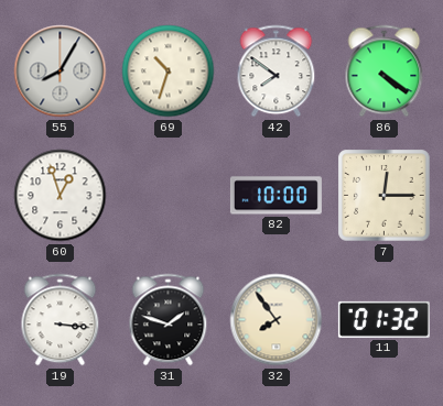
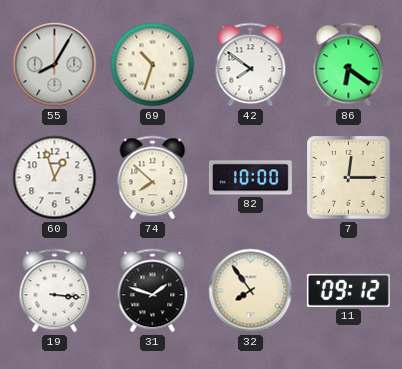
86: 4:21 -> 6:21 (349, 65)
74: none -> 7:52 (153, 178)
11: 01:32 -> 09:12 (348, 290)
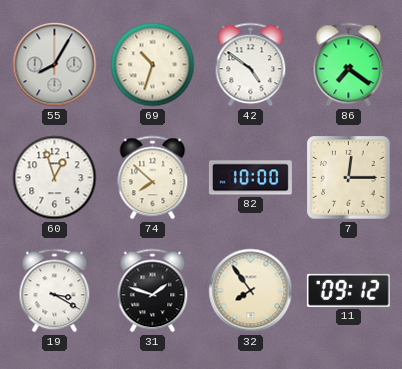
42: 7:51 -> 4:51 (251, 65)
86: 6:21 -> 7:21 (349, 65)
19: 3:16 -> 3:20 (55, 291)
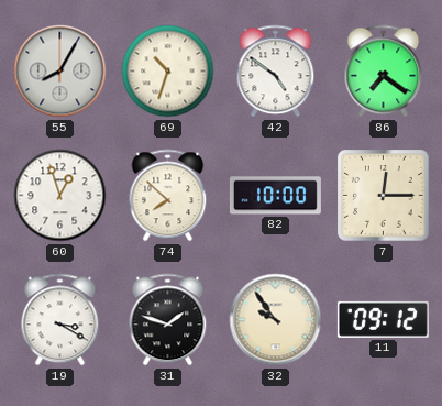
32: 7:54 -> 9:54 (276, 320)
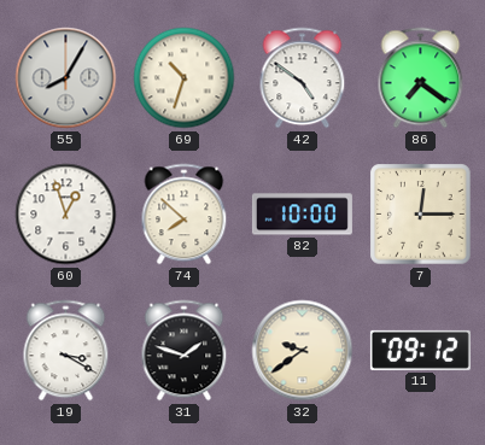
32: 9:54 -> 9:39 (303, 351)
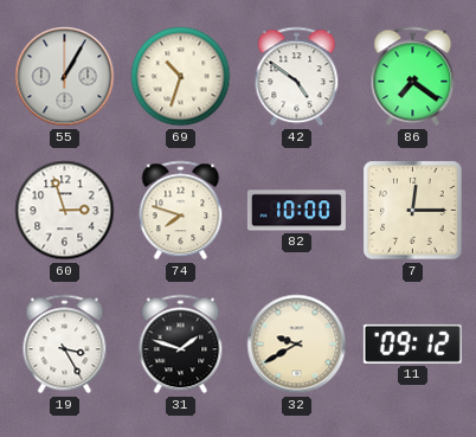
55: 8:05 -> 1:05 (65, 77)
60: 12:57 -> 2:57 (65, 211)
74: 7:52 -> 7:48 (181, 211)
19: 3:20 -> 3:25 (65, 345)
32: 9:39 -> 9:40 (297, 345)
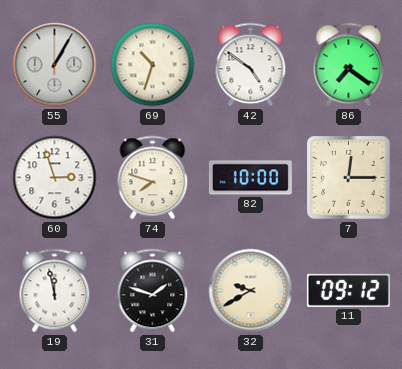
19: 3:25 -> 11:58 (55, 291)
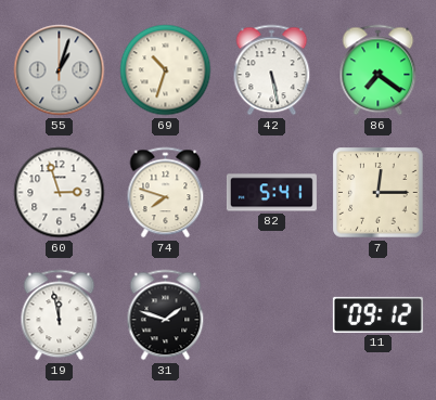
55: 1:05 -> 1:03 (60, 70)
42: 4:51 -> 5:28 (272, 70)
82: 10:00 -> 5:41 (271, 193)
32: 9:40 -> none (251, 291)
